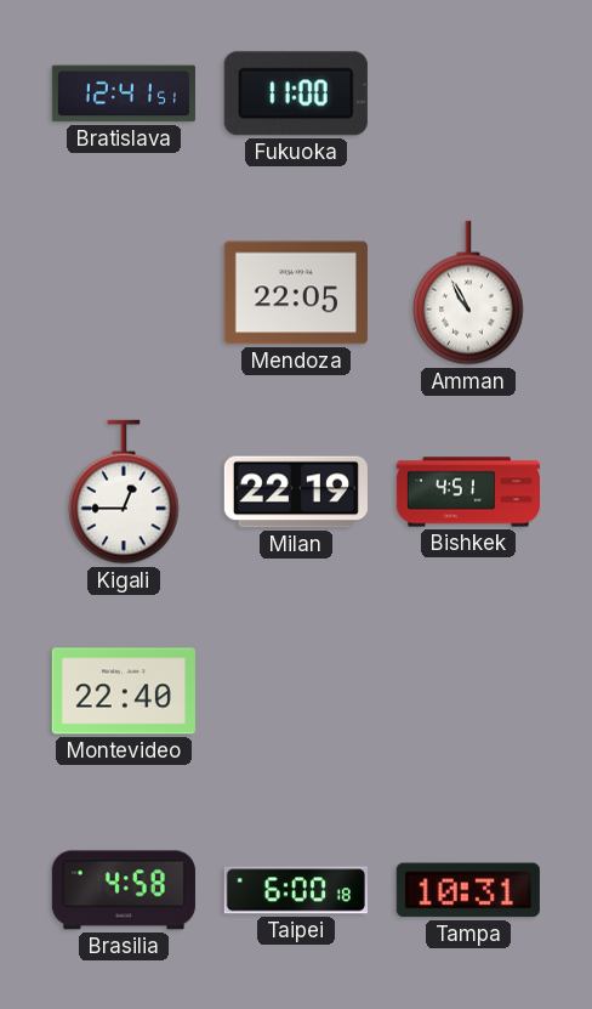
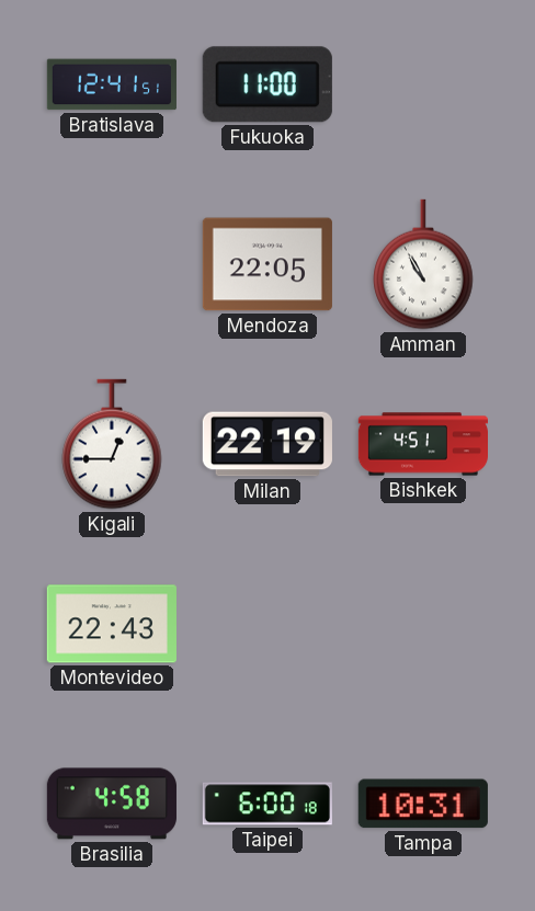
Montevideo: 22:40 -> 22:43 (112, 624)
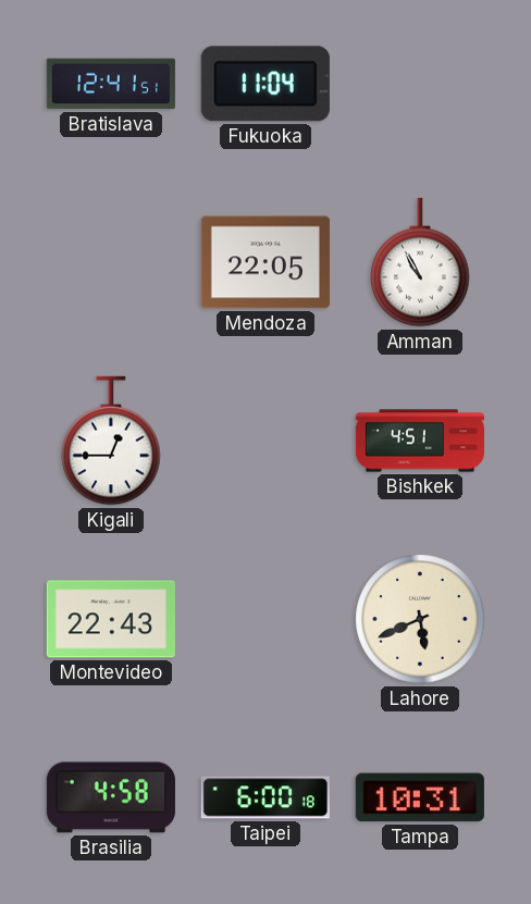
Fukuoka: 11:00 -> 11:04 (265, 84)
Milan: 22:19 -> none (267, 444)
Lahore: none -> 5:41 (420, 619)
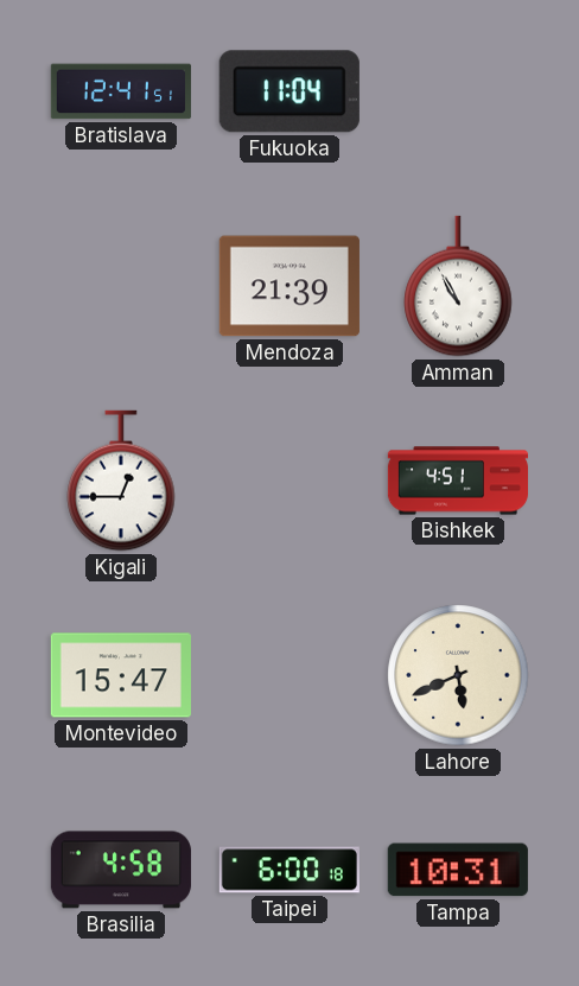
Mendoza: 22:05 -> 21:39 (289, 286)
Montevideo: 22:43 -> 15:47 (121, 675)
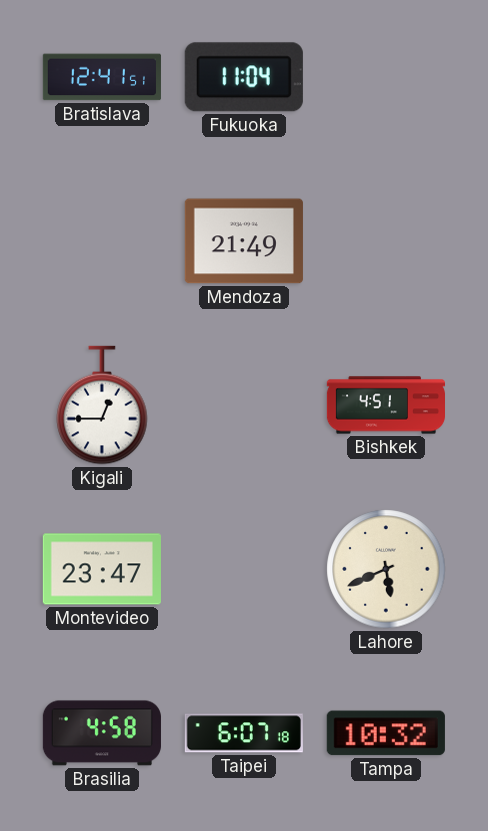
Mendoza: 21:39 -> 21:49 (244, 241)
Amman: 10:55 -> none (458, 286)
Montevideo: 15:47 -> 23:47 (102, 569)
Taipei: 6:00 -> 6:07 (244, 733)
Tampa: 10:31 -> 10:32 (386, 733)
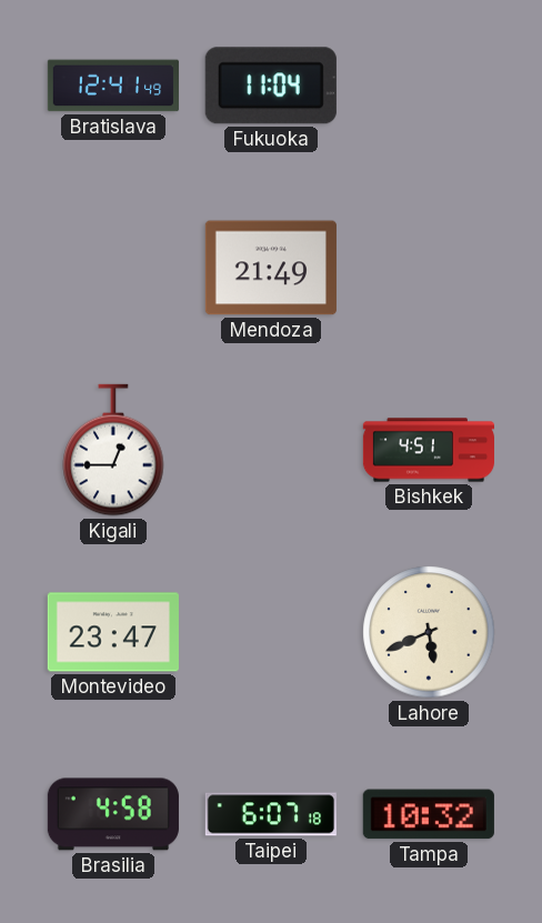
Bratislava: 12:41:51 -> 12:41:49 (113, 86)
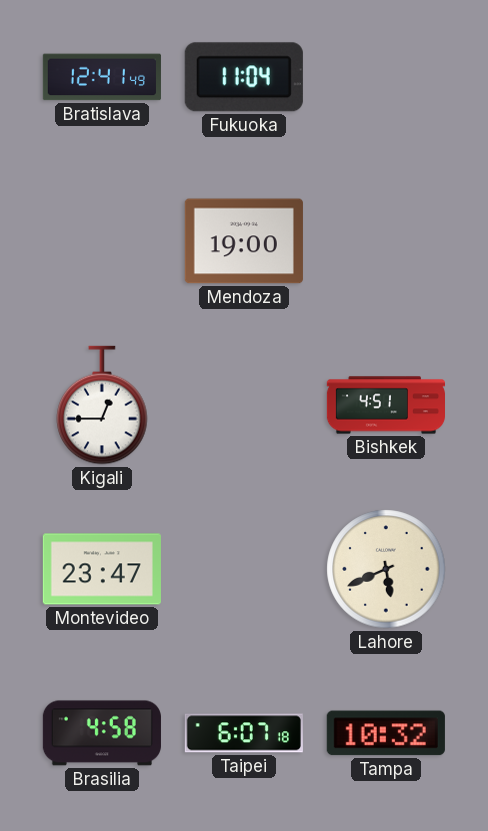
Mendoza: 21:49 -> 19:00 (244, 241)
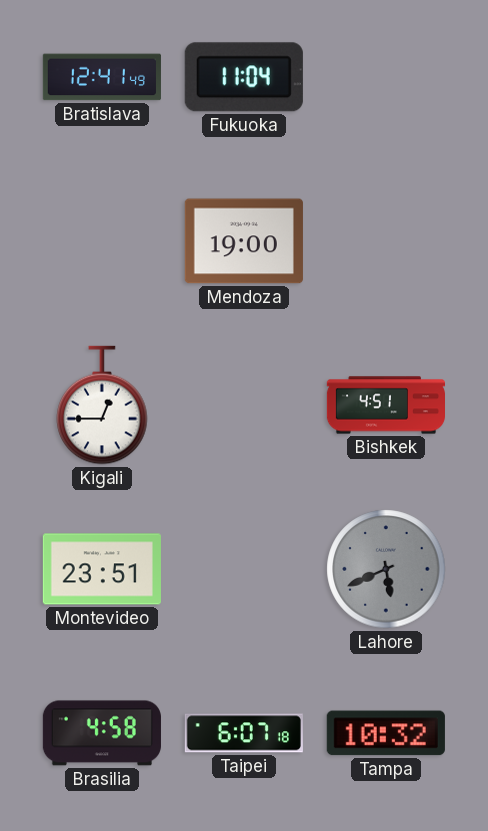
Montevideo: 23:47 -> 23:51 (102, 569)
Lahore dial: cream -> grey (386, 569)
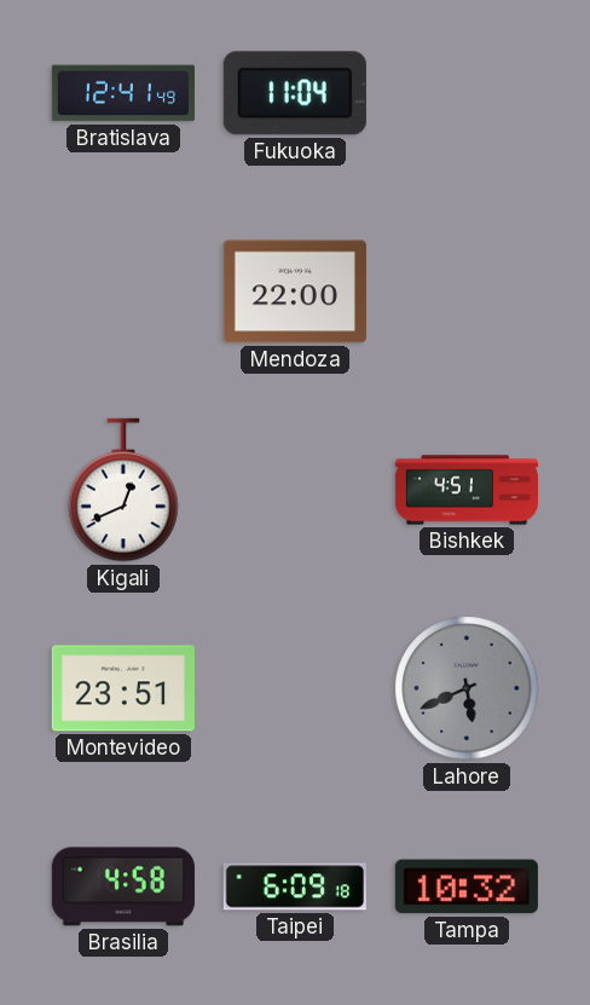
Mendoza: 19:00 -> 22:00 (295, 291)
Kigali: 12:45 -> 12:41 (123, 490)
Taipei: 6:07 -> 6:09 (295, 886)
